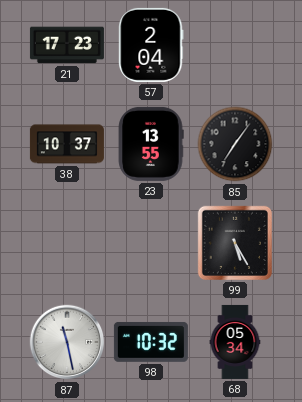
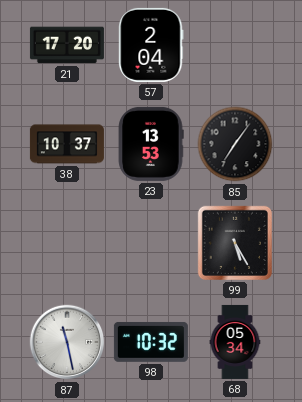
21: 17:23 -> 17:20 (67, 45)
23: 13:55 -> 13:53 (151, 144)
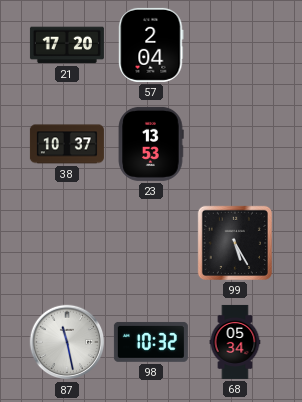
85: 7:06 -> none (235, 144)
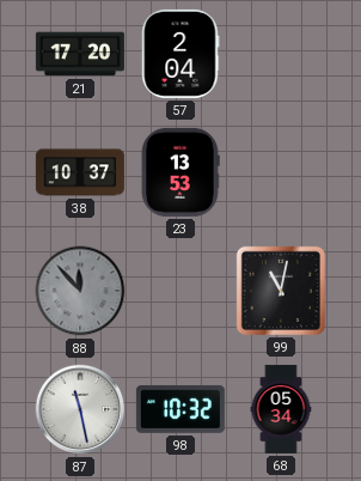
88: none -> 11:53 (80, 291)
99: 5:25 -> 11:02 (281, 291)
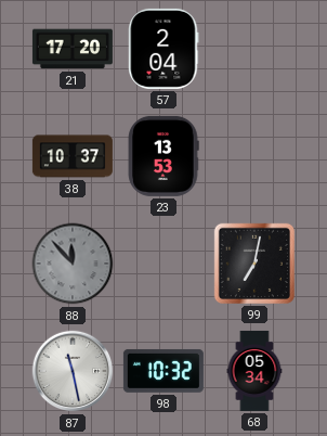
99: 11:02 -> 7:02 (254, 264)
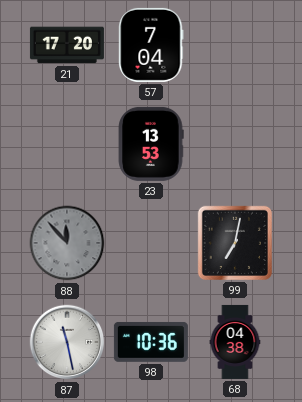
57: 2:04 -> 7:04 (151, 45)
38: 10:37 -> none (73, 156)
98: 10:32 -> 10:36 (151, 342)
68: 05:34 -> 04:38 (235, 342)
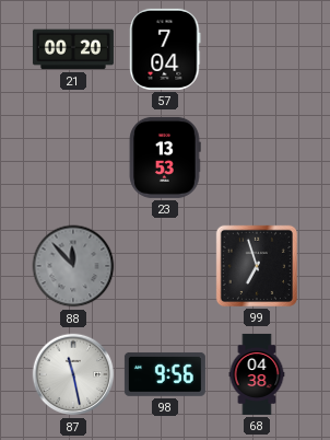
21: 17:20 -> 00:20 (73, 49)
99: 7:02 -> 6:57 (257, 266)
98: 10:36 -> 9:56 (165, 374)
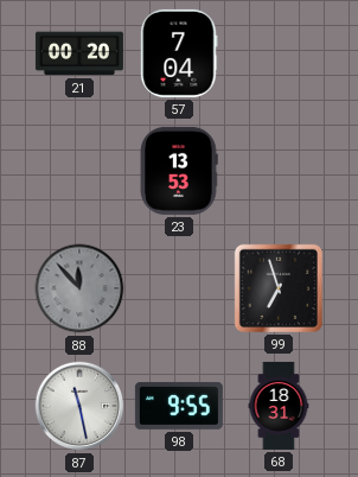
98: 9:56 -> 9:55 (179, 406)
68: 04:38 -> 18:31 (279, 406)
